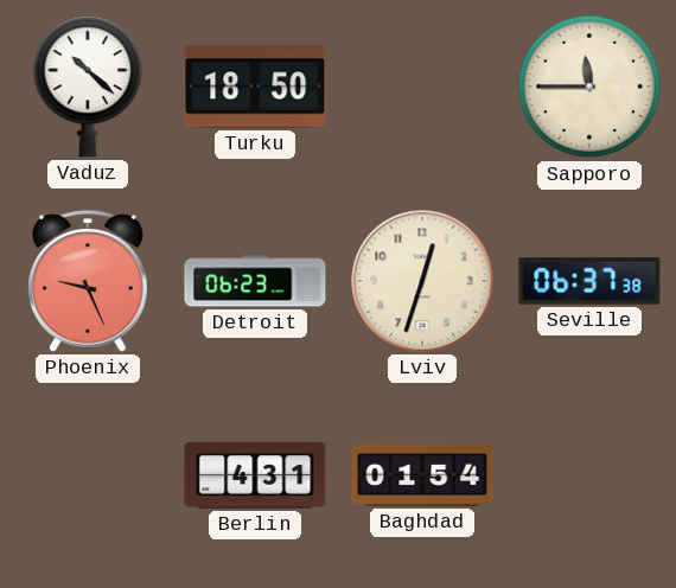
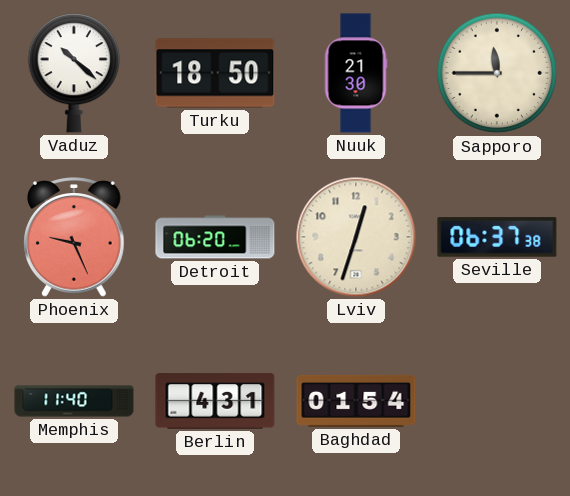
Nuuk: none -> 21:30 (356, 73)
Detroit: 06:23 -> 06:20 (215, 237)
Memphis: none -> 11:40 (74, 401)
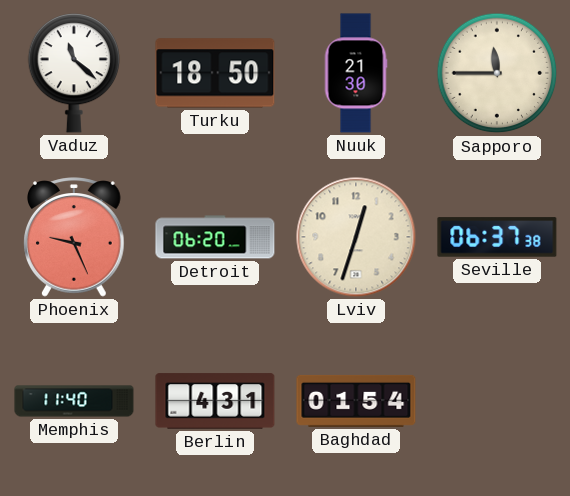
Vaduz: 10:22 -> 11:22 (74, 74)
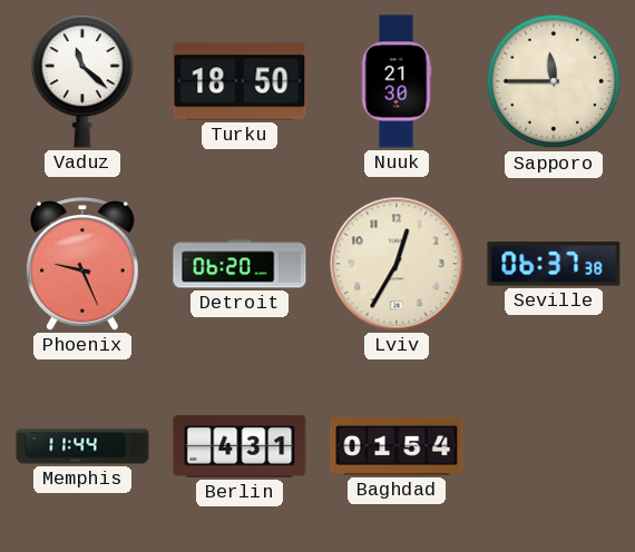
Lviv: 12:33 -> 12:35 (397, 264)
Memphis: 11:40 -> 11:44 (82, 446)
